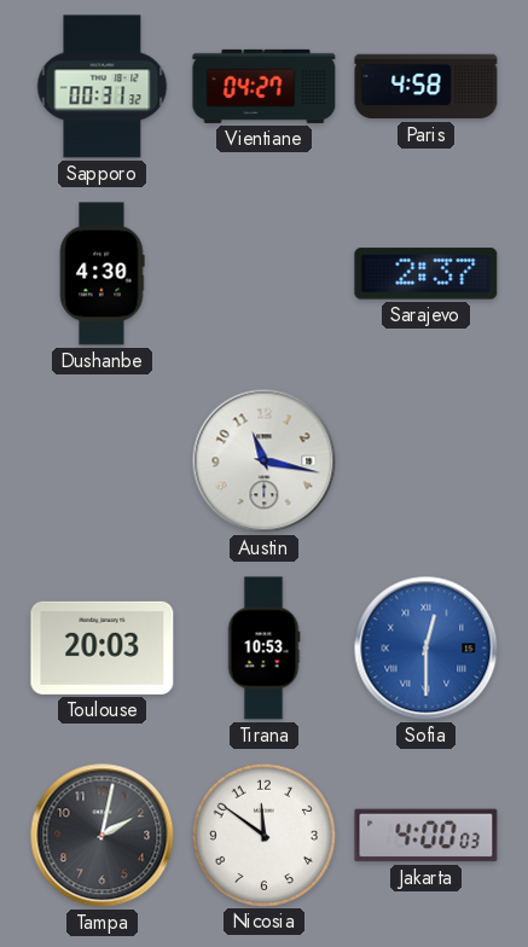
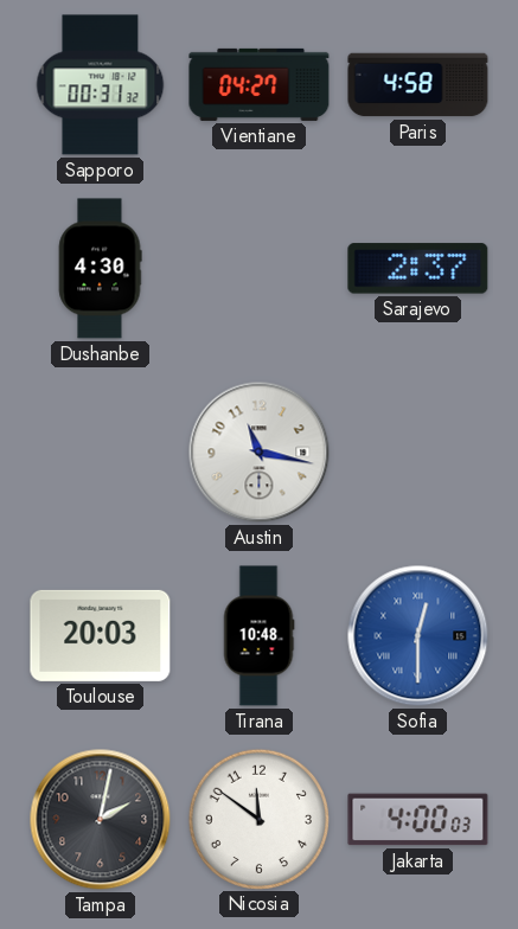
Tirana: 10:53 -> 10:48 (258, 636)
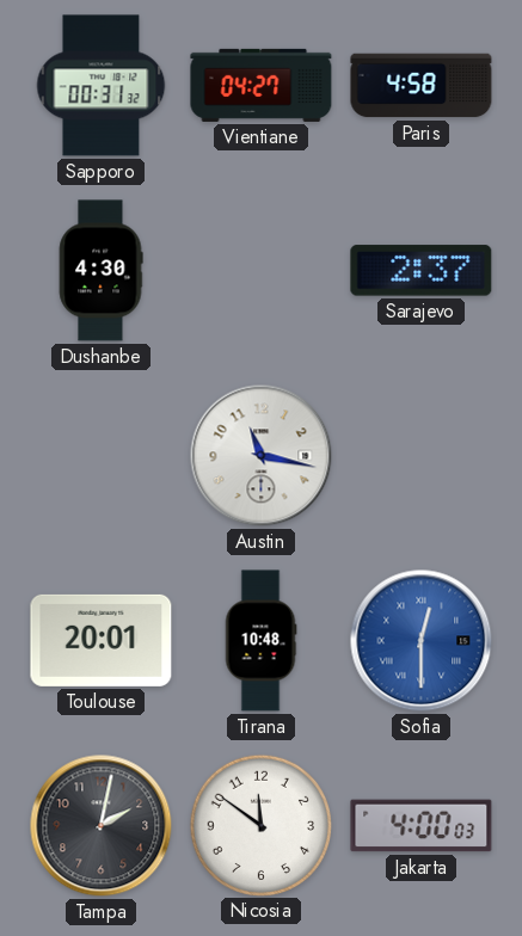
Toulouse: 20:03 -> 20:01 (102, 640)
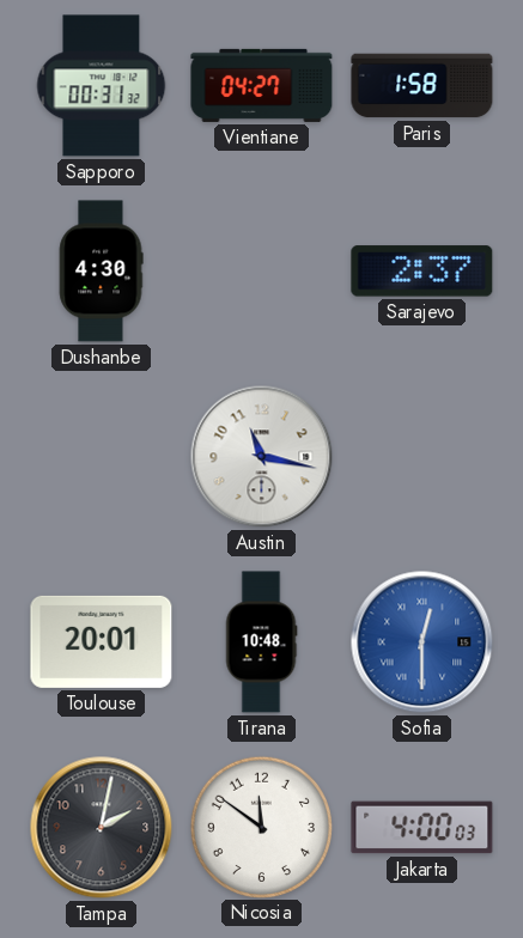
Paris: 4:58 -> 1:58 (422, 86)
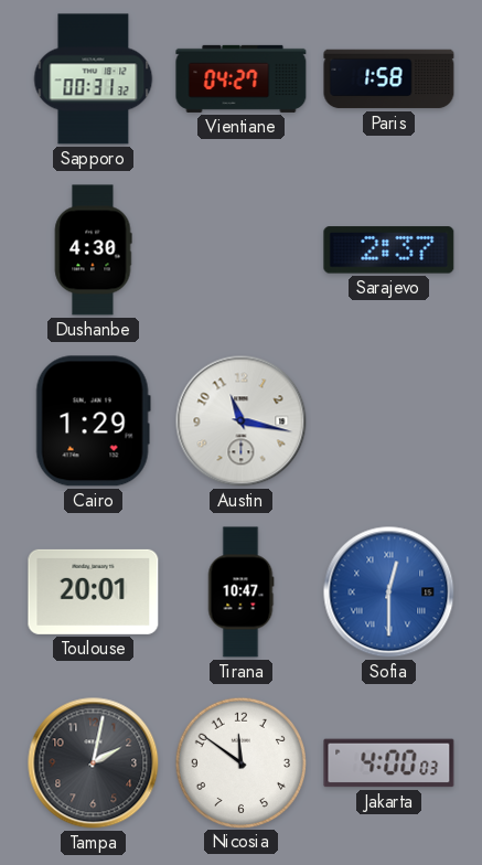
Cairo: none -> 1:29 (93, 421)
Tirana: 10:48 -> 10:47 (240, 592)
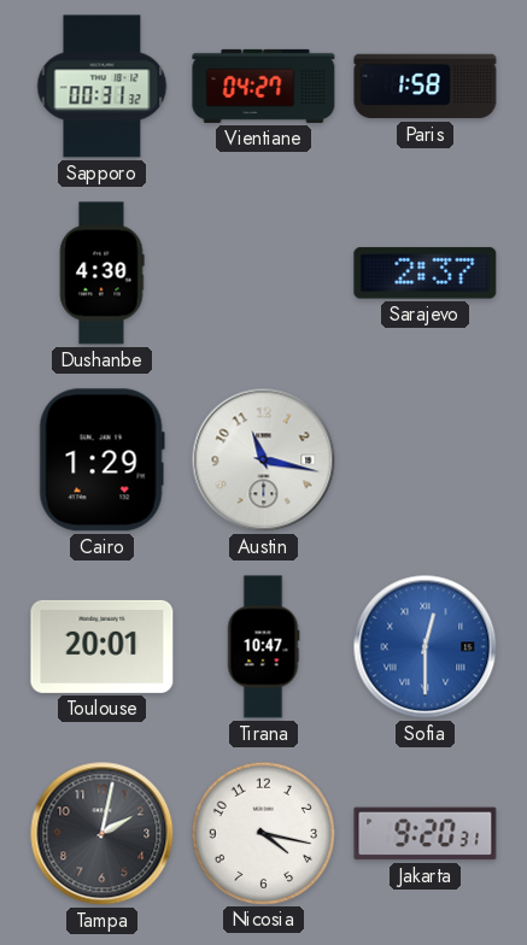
Nicosia: 11:51 -> 4:17 (263, 833)
Jakarta: 4:00 -> 9:20 (426, 834)
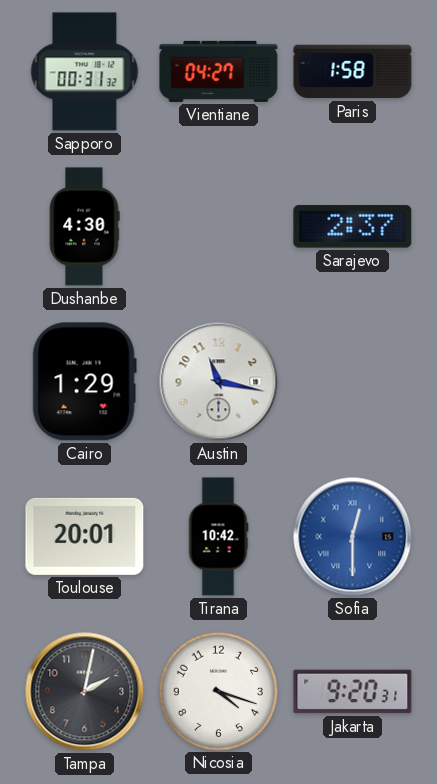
Tirana: 10:47 -> 10:42 (218, 537)
Nicosia: 4:17 -> 4:18 (218, 691)
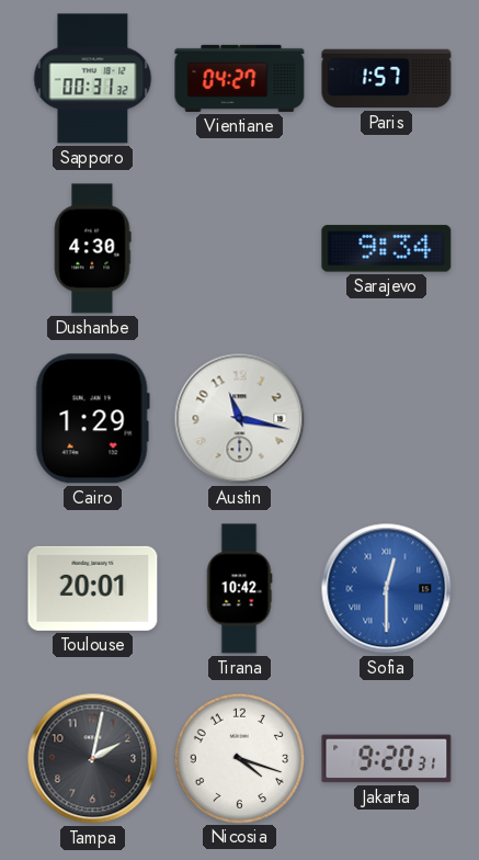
Paris: 1:58 -> 1:57 (387, 79)
Sarajevo: 2:37 -> 9:34 (387, 249)
